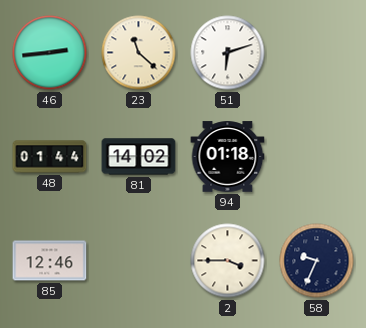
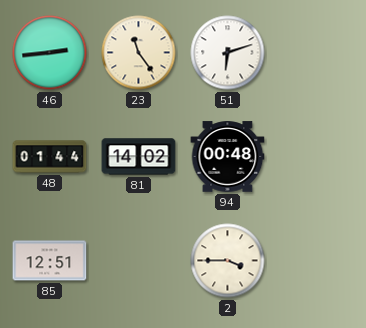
23: 11:22 -> 11:24 (139, 53)
94: 01:18 -> 00:48 (228, 157)
85: 12:46 -> 12:51 (50, 261)
58: 9:34 -> none (317, 261)
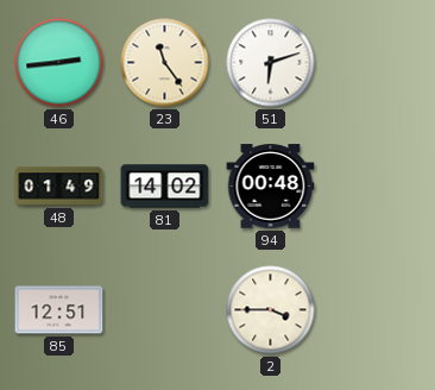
48: 01:44 -> 01:49 (59, 187)
